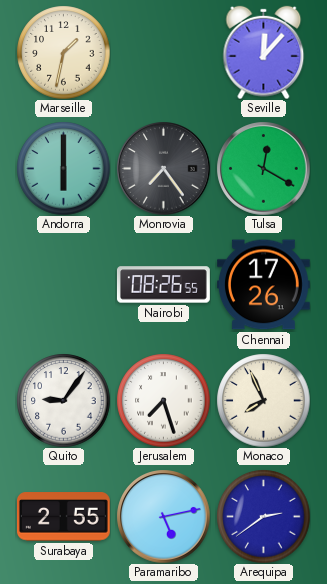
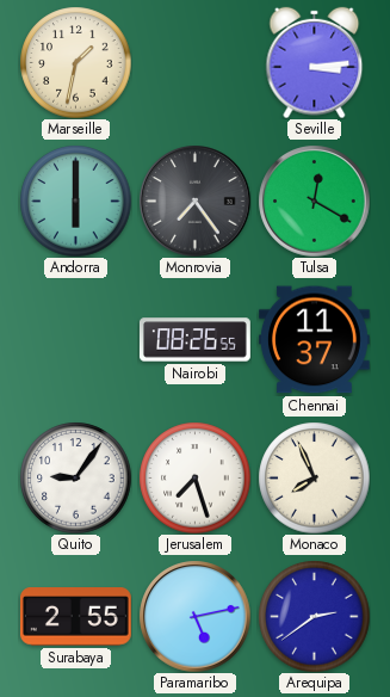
Seville: 12:07 -> 3:14 (315, 62)
Chennai: 17:26 -> 11:37 (314, 340)
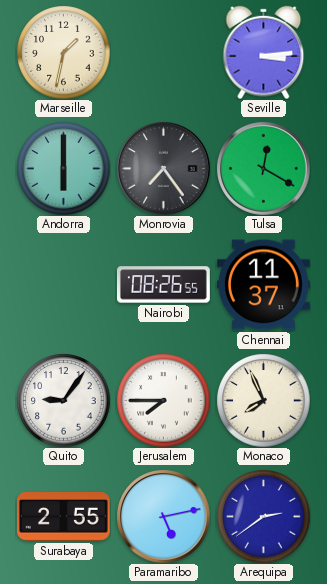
Jerusalem: 7:27 -> 7:45 (163, 400)
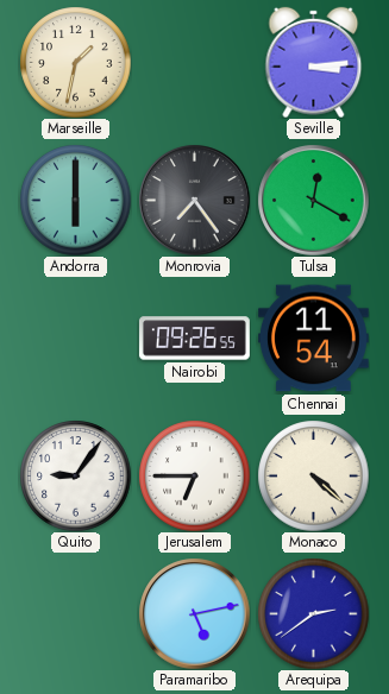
Nairobi: 08:26 -> 09:26 (194, 339)
Chennai: 11:37 -> 11:54 (313, 339)
Jerusalem: 7:45 -> 6:45 (194, 475)
Monaco: 7:56 -> 4:22 (313, 475)
Surabaya: 2:55 -> none (63, 517)
